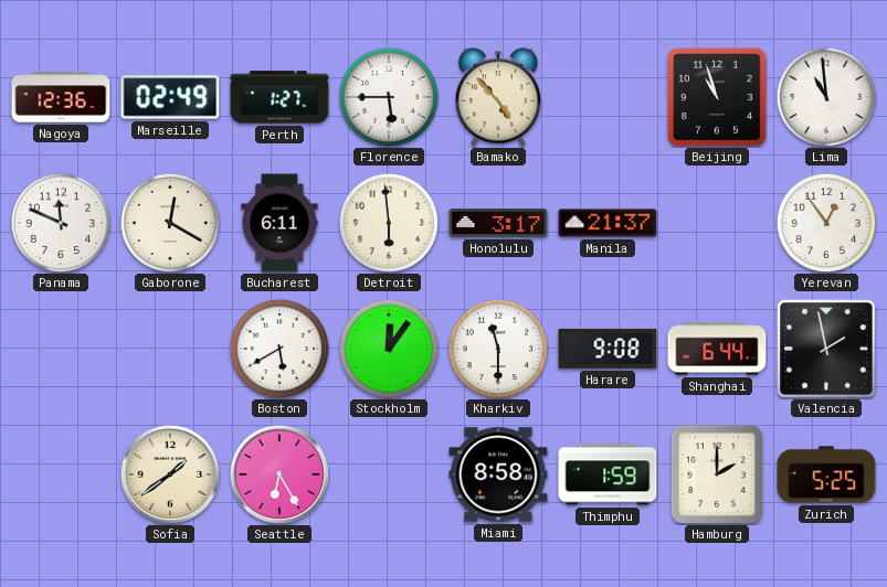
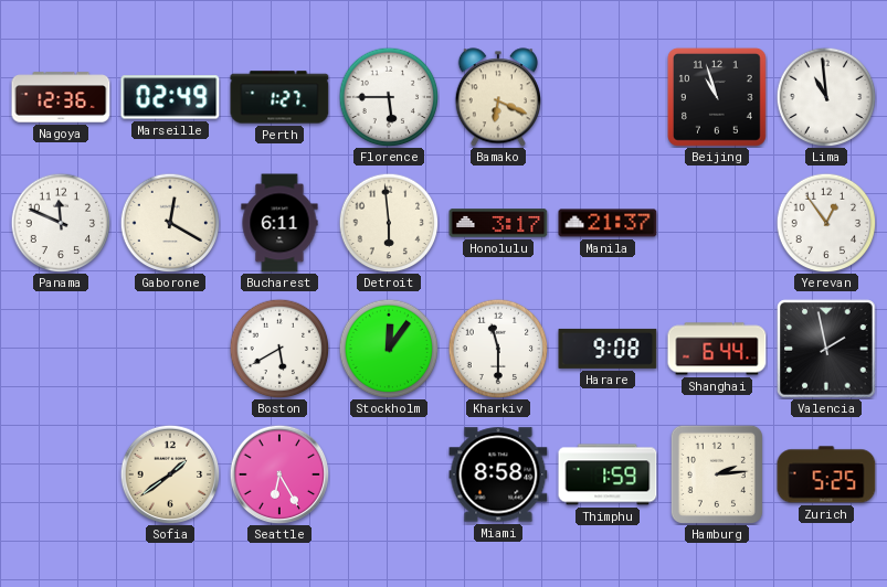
Bamako: 4:53 -> 6:19 (498, 97)
Hamburg: 2:00 -> 2:14 (717, 474)
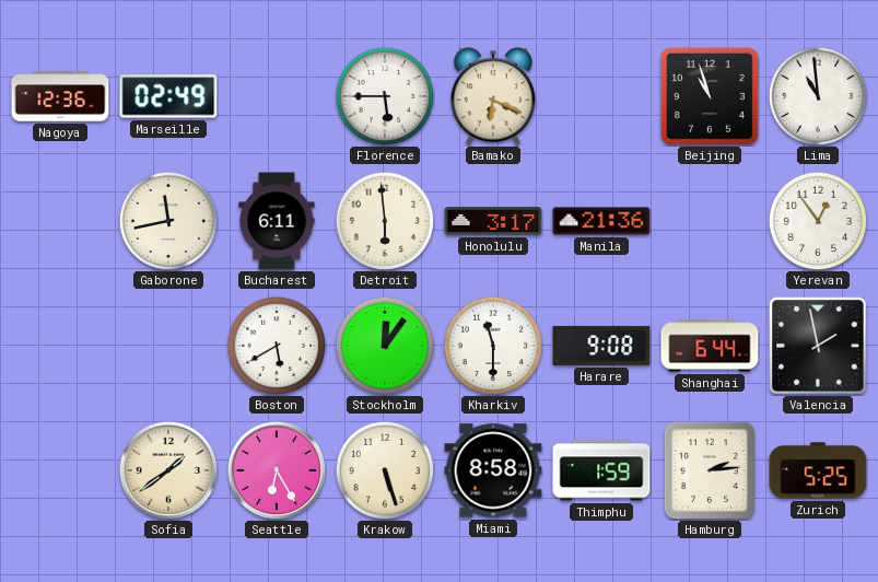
Perth: 1:27 -> none (279, 97)
Panama: 11:49 -> none (61, 223)
Gaborone: 12:20 -> 11:43 (168, 221)
Manila: 21:37 -> 21:36 (601, 221)
Krakow: none -> 5:27 (385, 470)
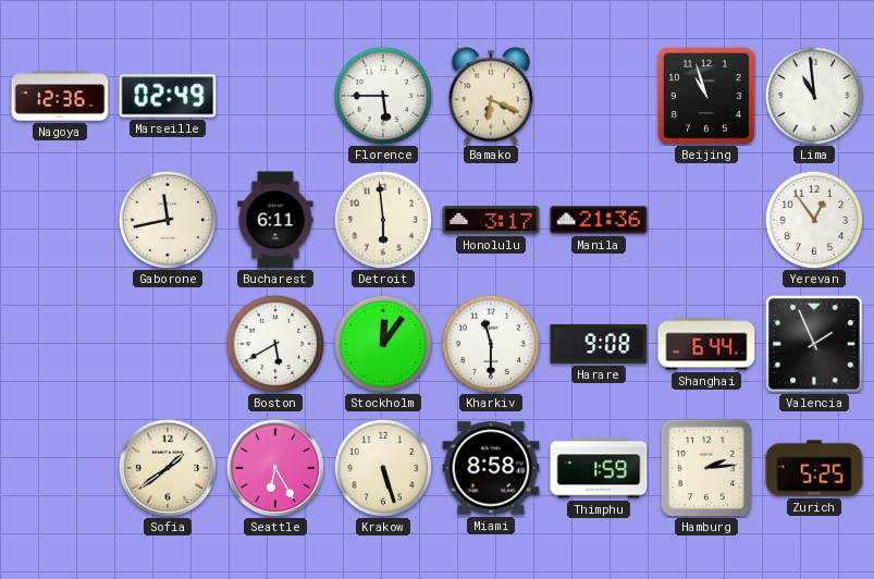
Valencia: 1:58 -> 1:56 (814, 344)
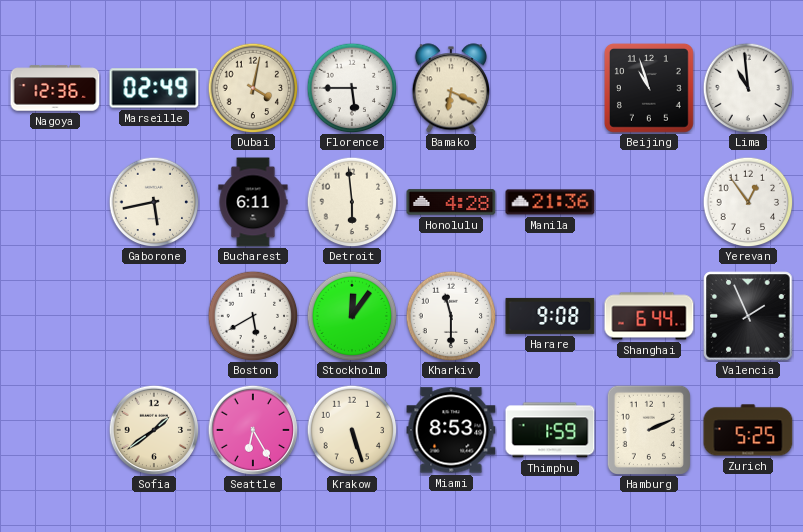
Dubai: none -> 4:02 (253, 88)
Gaborone: 11:43 -> 5:43 (154, 202)
Honolulu: 3:17 -> 4:28 (451, 202)
Miami: 8:58 -> 8:53 (451, 430)
Hamburg: 2:14 -> 2:11 (649, 430)
